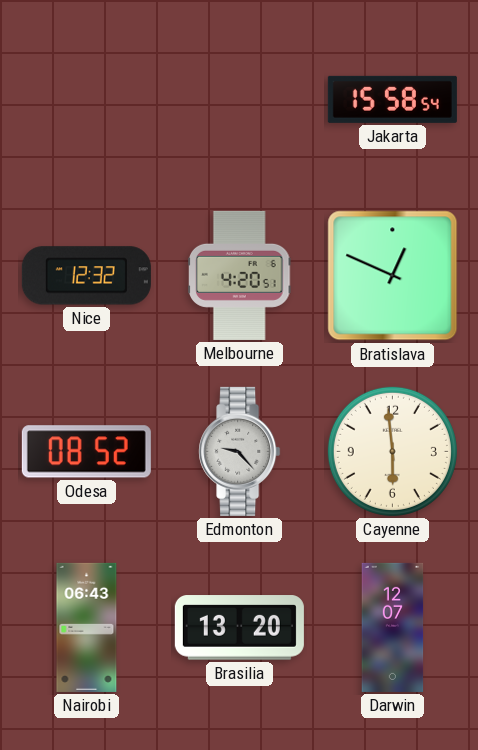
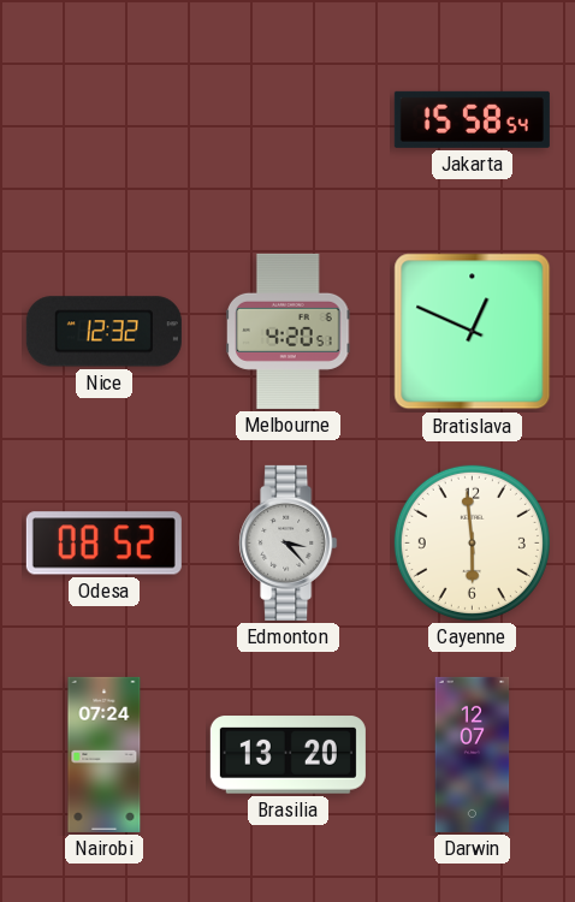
Edmonton: 9:23 -> 3:23 (289, 542)
Nairobi: 06:43 -> 07:24 (105, 754)
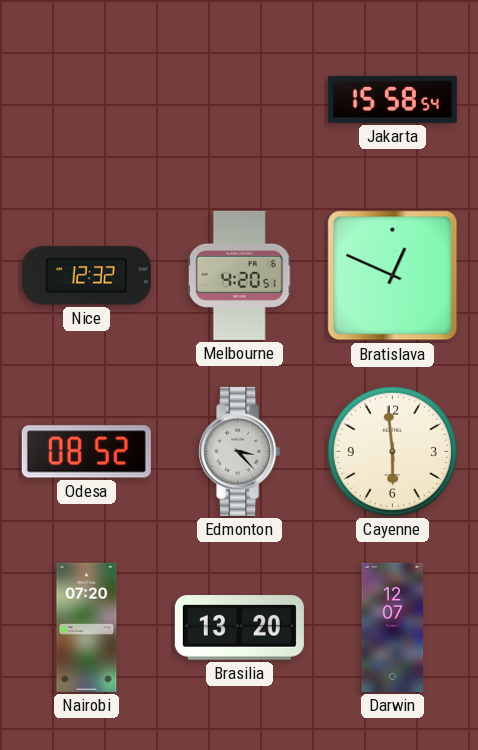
Nairobi: 07:24 -> 07:20 (87, 627)
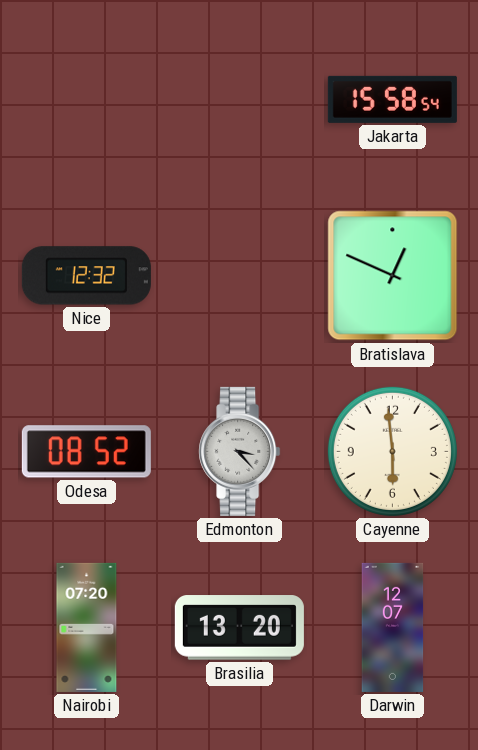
Melbourne: 4:20 -> none (240, 275)
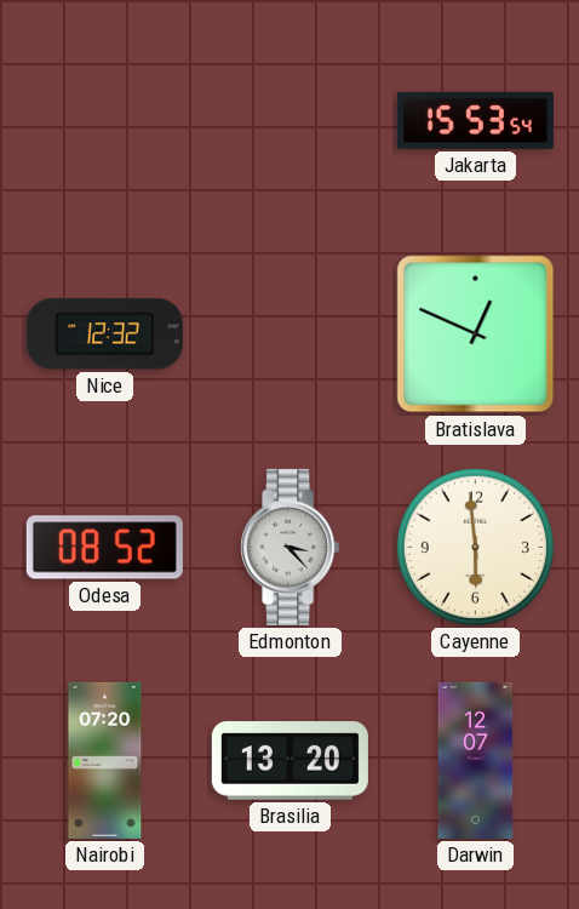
Jakarta: 15:58 -> 15:53 (475, 120)
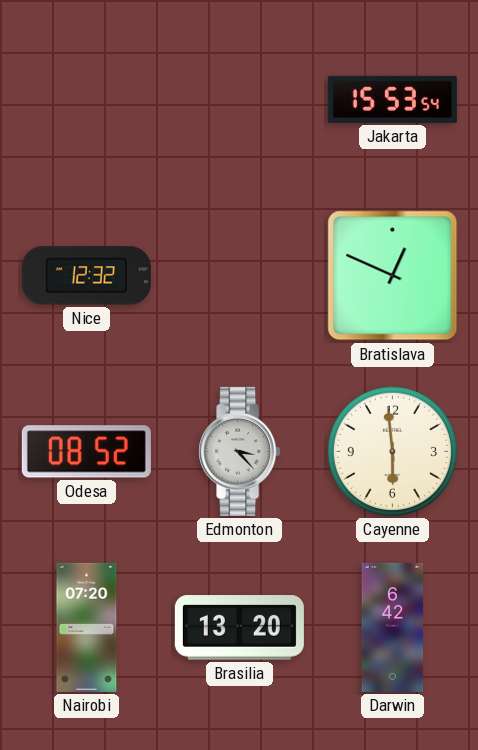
Darwin: 12:07 -> 6:42 (393, 627)
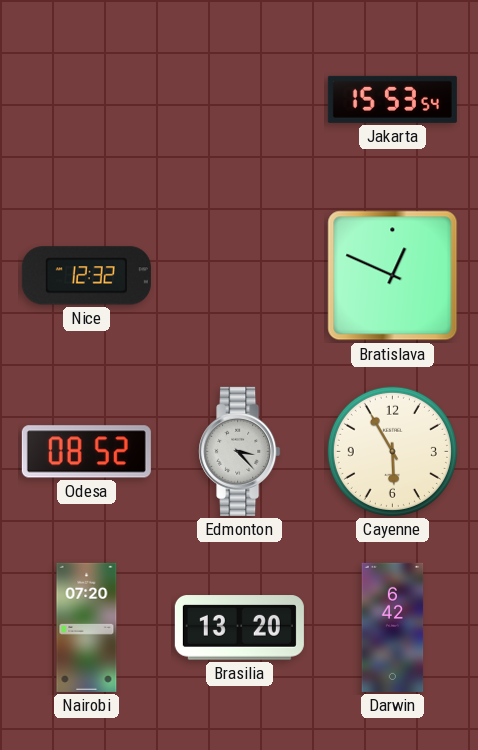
Cayenne: 5:59 -> 5:55 (392, 451)
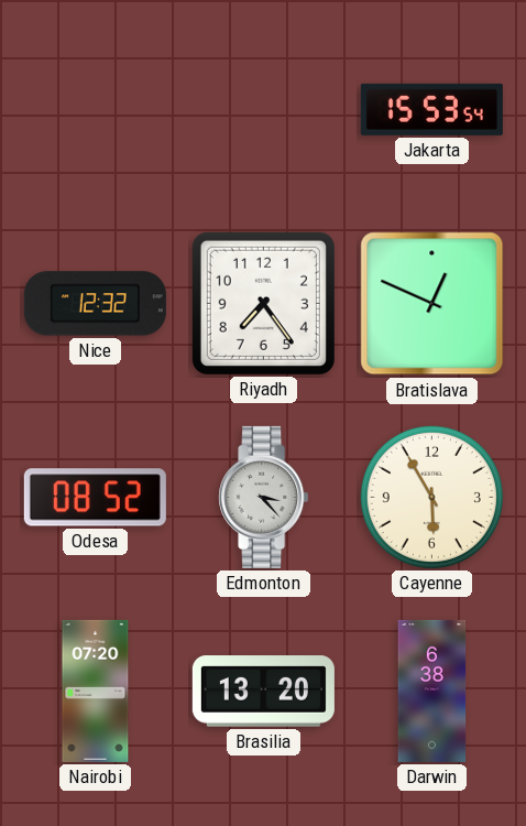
Riyadh: none -> 7:24 (263, 303)
Darwin: 6:42 -> 6:38 (432, 691)
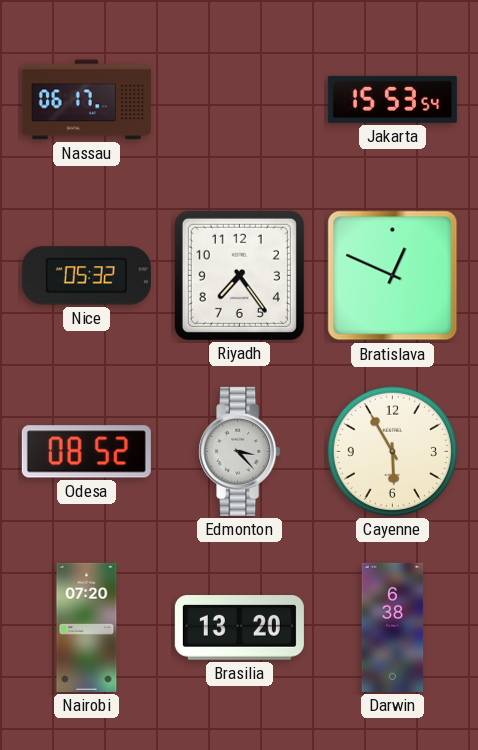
Nassau: none -> 06:17 (86, 100)
Nice: 12:32 -> 05:32 (86, 276)
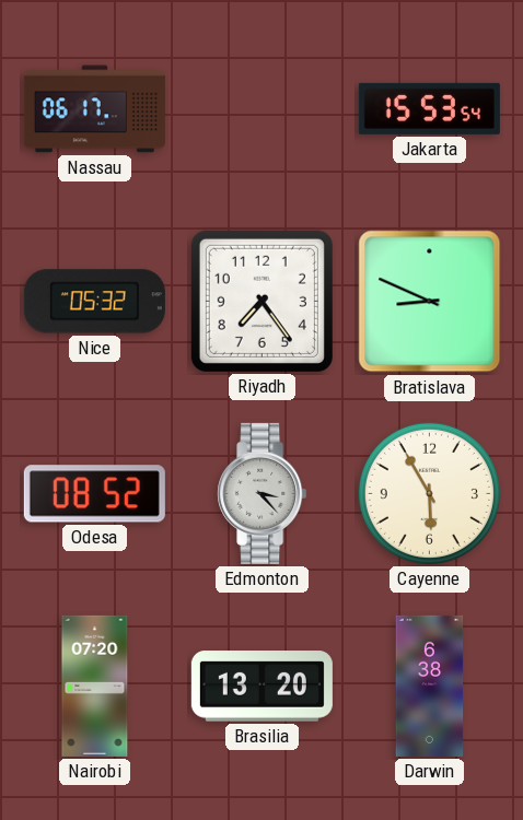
Bratislava: 12:49 -> 8:49 (430, 302)
